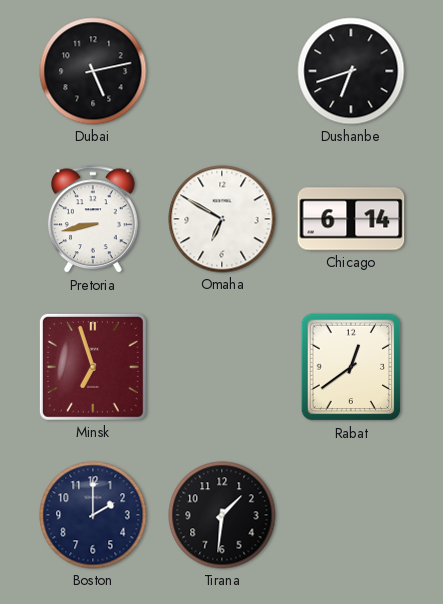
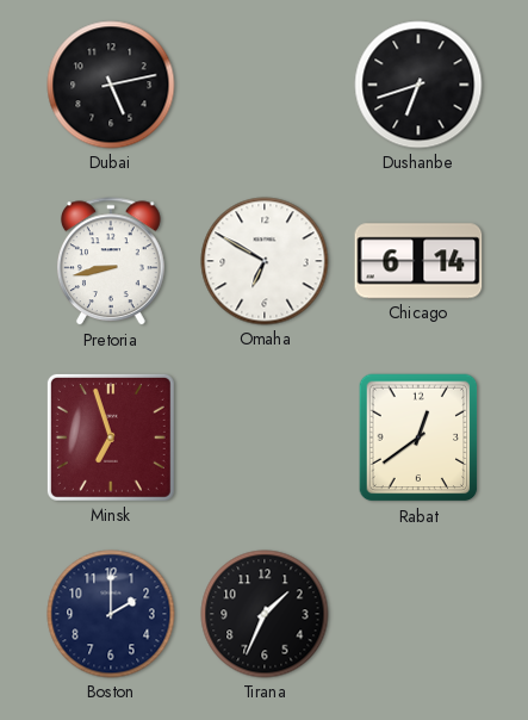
Tirana: 1:31 -> 1:34 (265, 614)
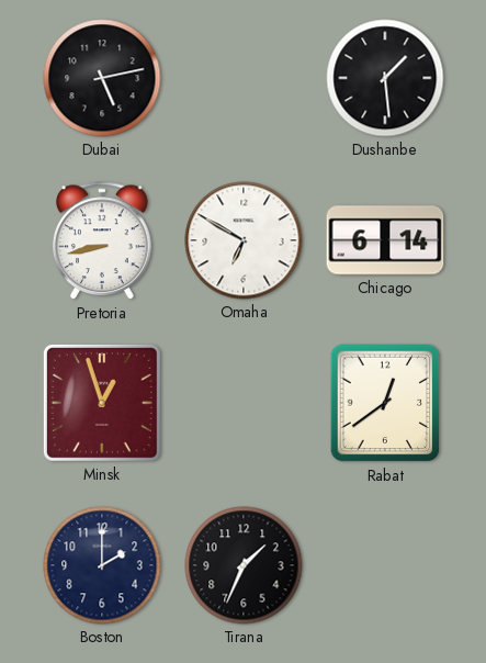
Dushanbe: 6:42 -> 1:29 (385, 78)
Minsk: 6:57 -> 12:57 (102, 403)
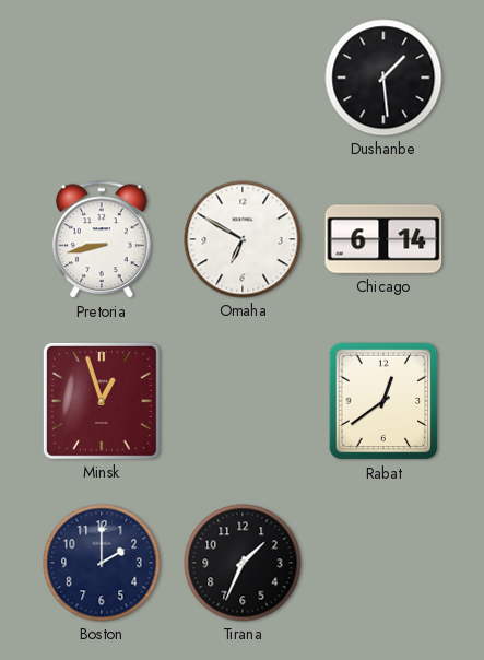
Dubai: 5:13 -> none (102, 78)
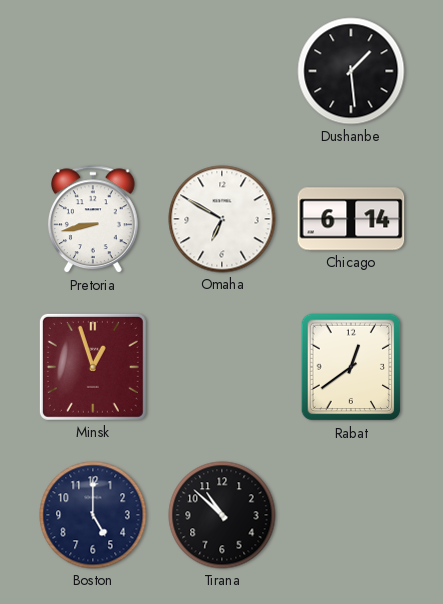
Boston: 2:00 -> 5:00 (93, 515)
Tirana: 1:34 -> 10:52 (222, 515)
